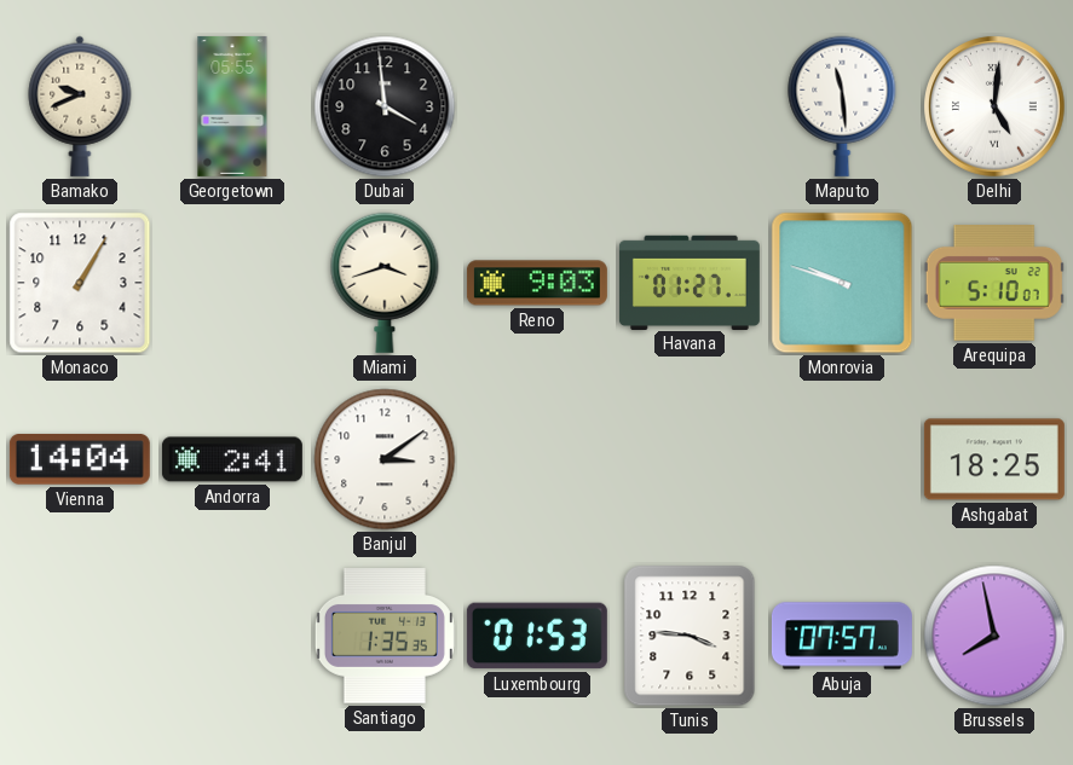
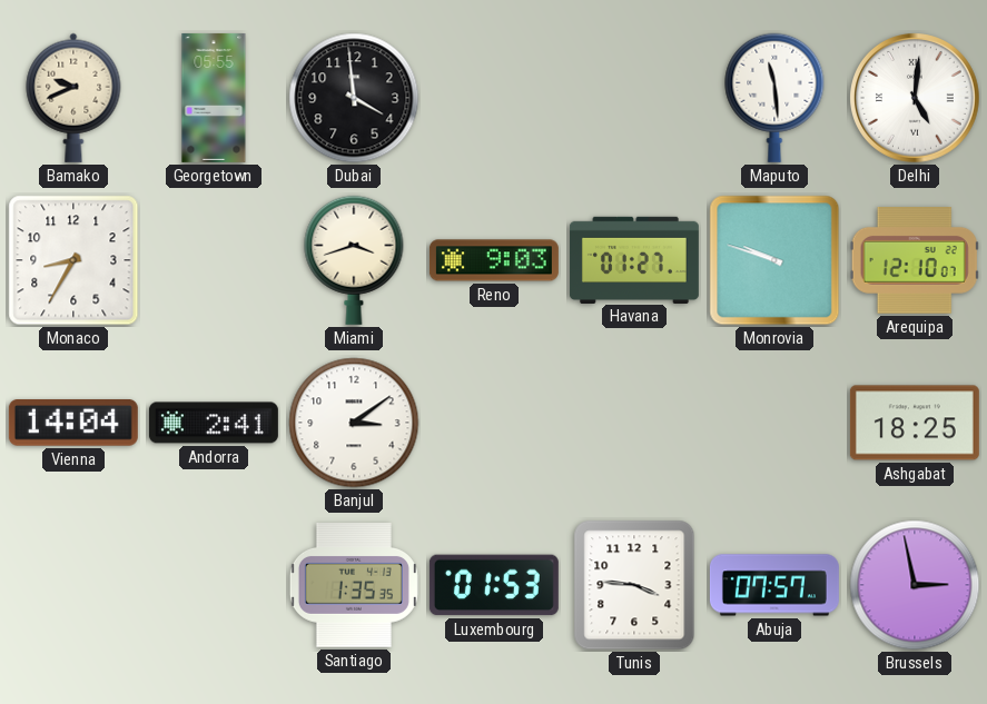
Monaco: 1:05 -> 8:35 (73, 260)
Arequipa: 5:10 -> 12:10 (915, 261)
Brussels: 7:58 -> 2:58 (915, 585)
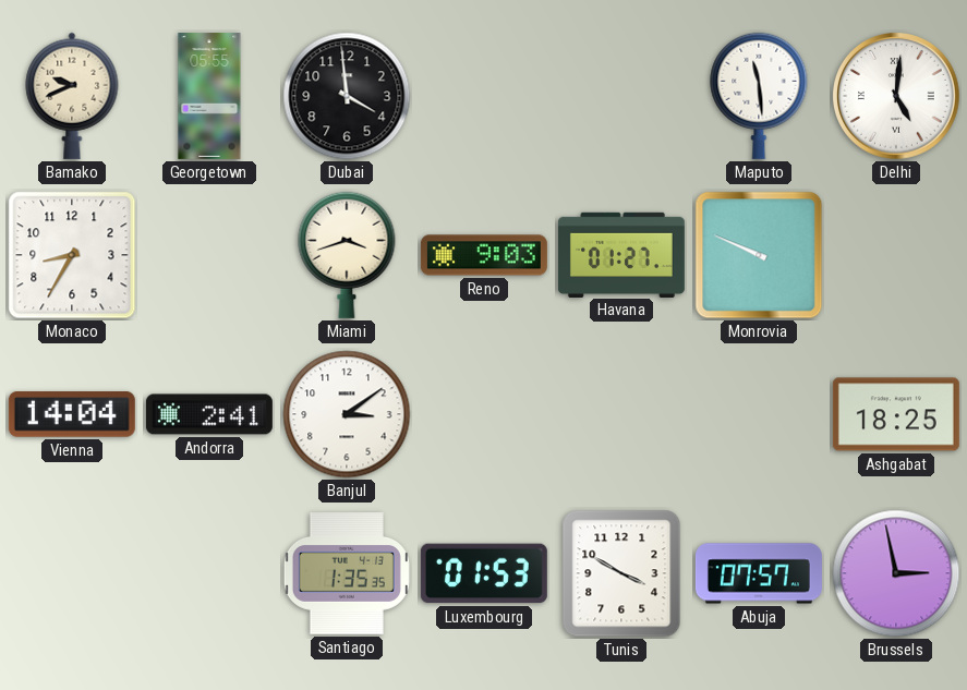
Monrovia: 9:48 -> 9:49 (759, 255)
Arequipa: 12:10 -> none (915, 261)
Tunis: 3:46 -> 3:50 (621, 573)
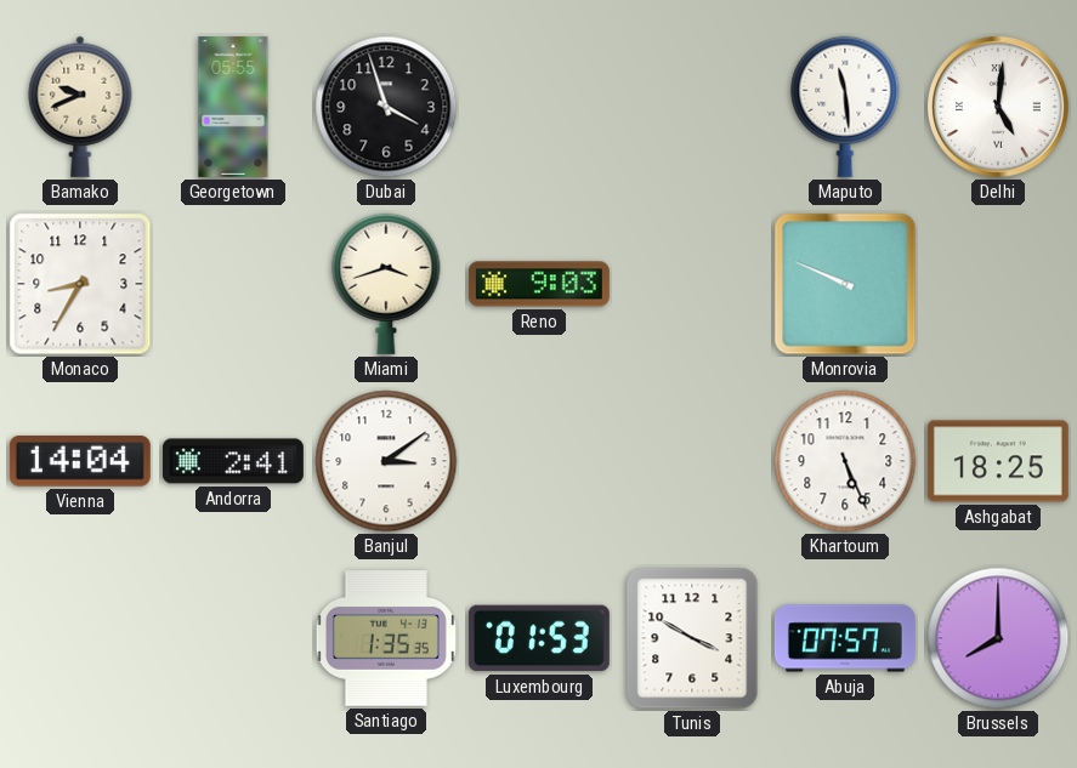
Dubai: 3:59 -> 3:57 (386, 107)
Havana: 01:27 -> none (621, 254)
Khartoum: none -> 5:26 (845, 461)
Brussels: 2:58 -> 8:00 (998, 638)
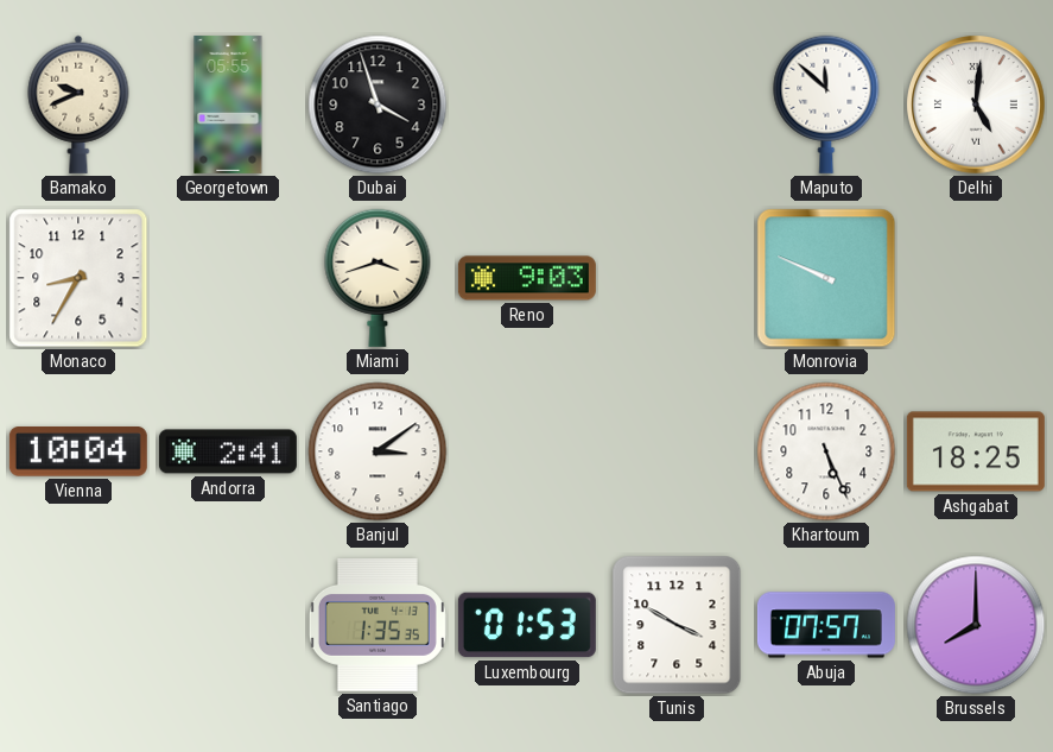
Maputo: 11:29 -> 11:52 (826, 105)
Vienna: 14:04 -> 10:04 (78, 453)
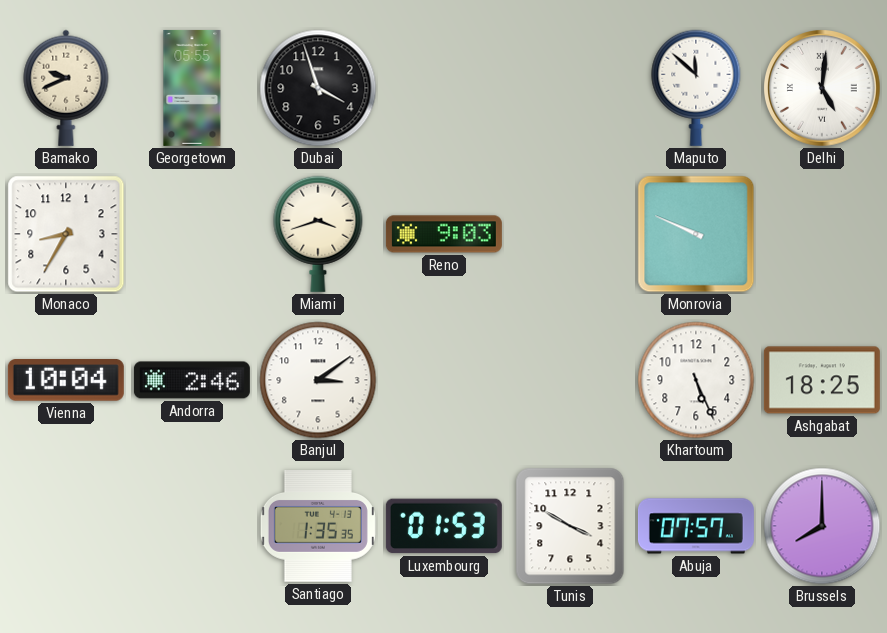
Andorra: 2:41 -> 2:46 (192, 380)
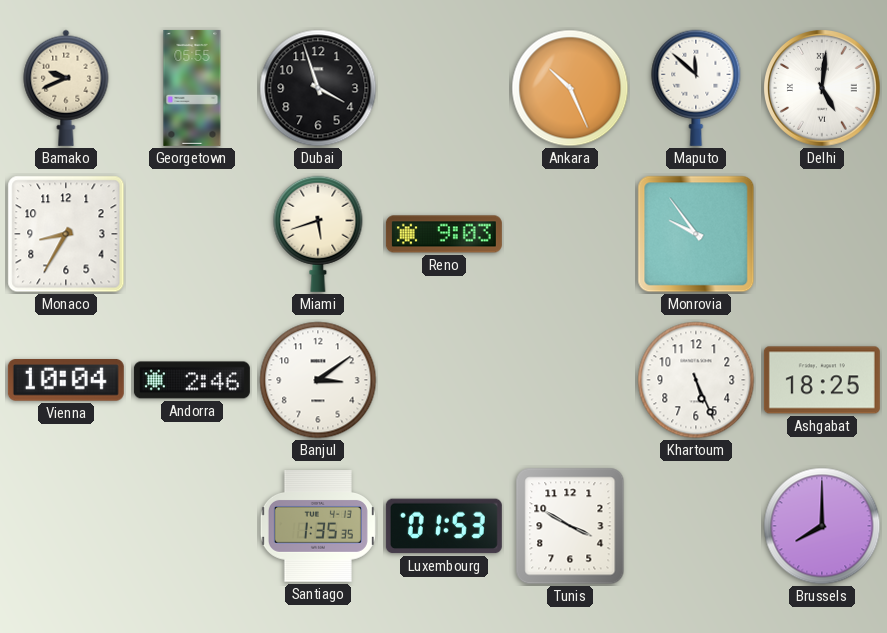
Ankara: none -> 10:26 (570, 88)
Miami: 3:42 -> 5:42 (318, 234)
Monrovia: 9:49 -> 9:54 (696, 234)
Abuja: 07:57 -> none (696, 526)
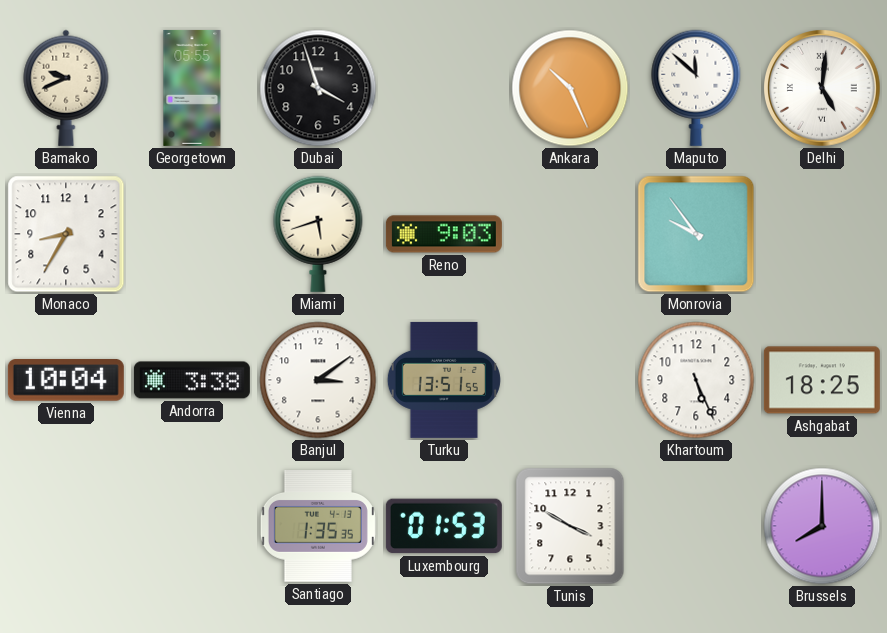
Andorra: 2:46 -> 3:38 (192, 380)
Turku: none -> 13:51 (444, 380)
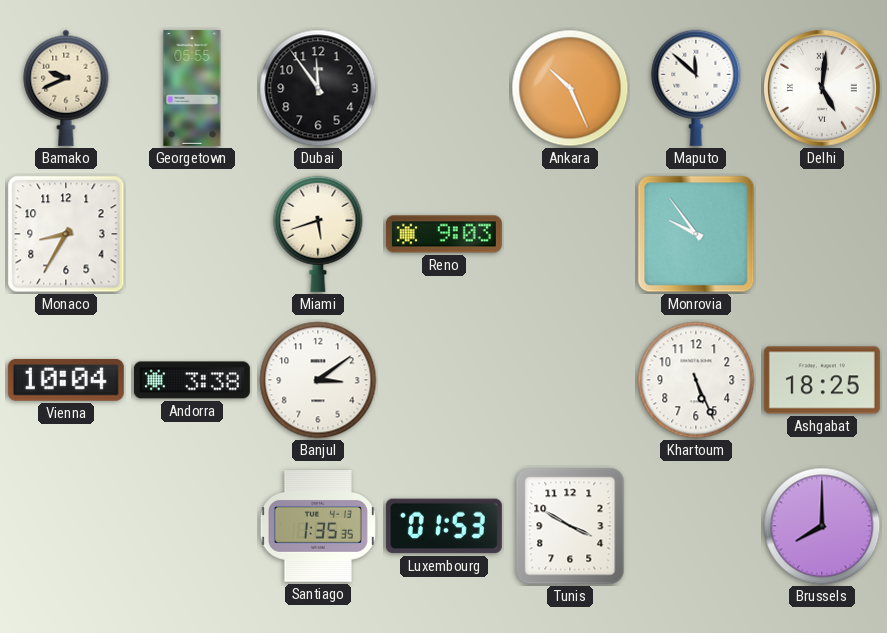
Dubai: 3:57 -> 11:54 (318, 88)
Turku: 13:51 -> none (444, 380)
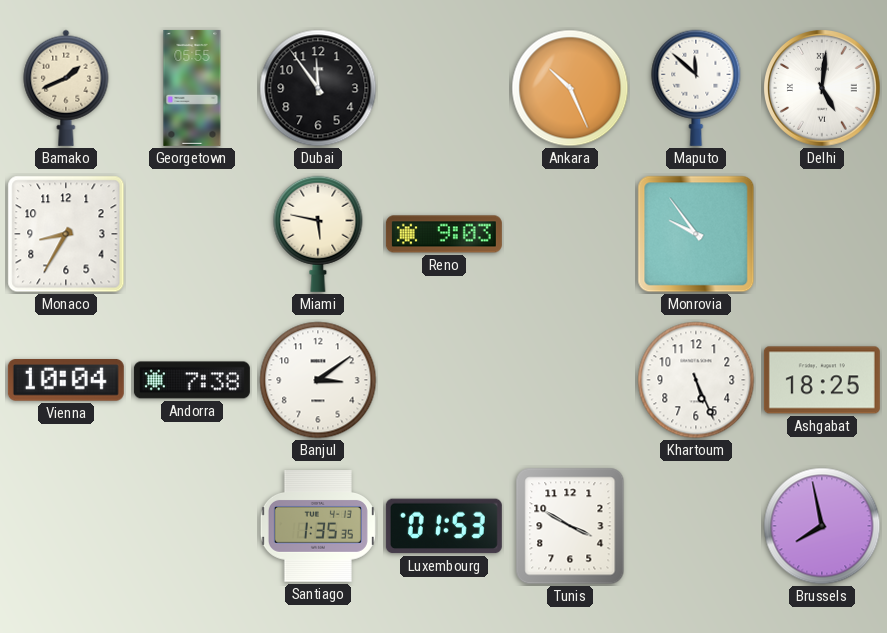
Bamako: 9:41 -> 1:41 (66, 88)
Miami: 5:42 -> 5:47 (318, 234)
Andorra: 3:38 -> 7:38 (192, 380)
Brussels: 8:00 -> 7:58 (822, 526)
